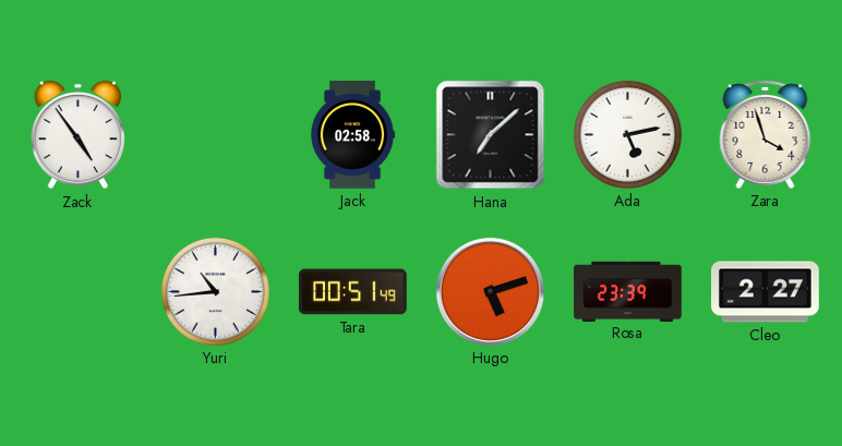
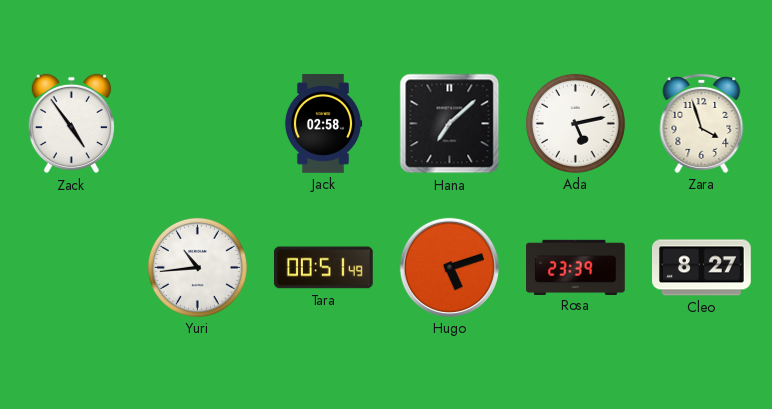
Cleo: 2:27 -> 8:27 (702, 268)
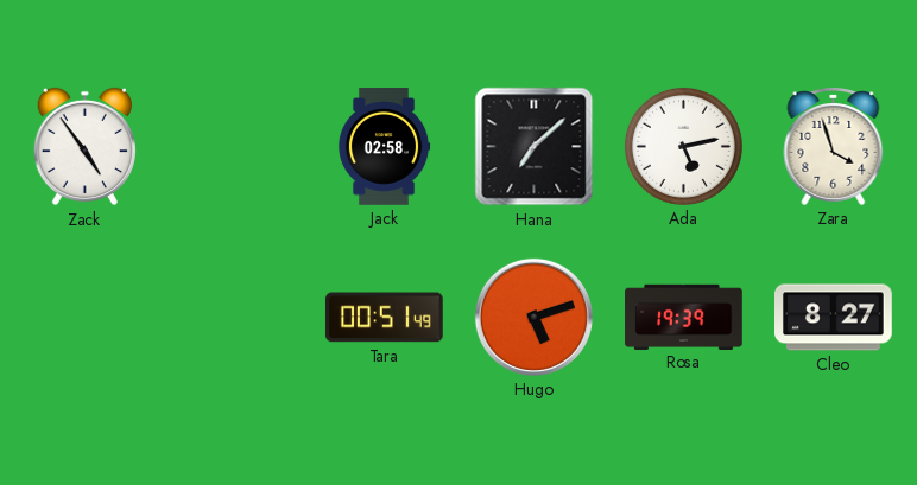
Yuri: 10:44 -> none (197, 267)
Rosa: 23:39 -> 19:39 (684, 317)
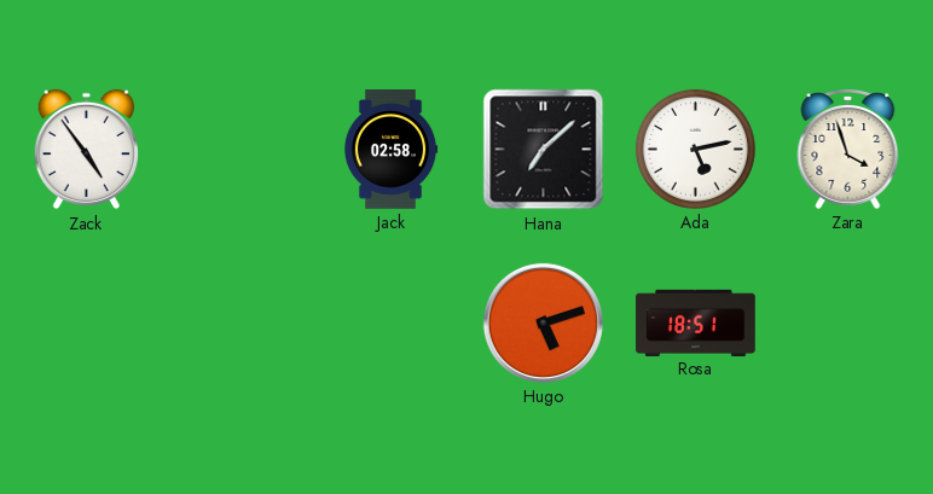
Tara: 00:51 -> none (385, 318)
Rosa: 19:39 -> 18:51 (696, 322)
Cleo: 8:27 -> none (834, 318)
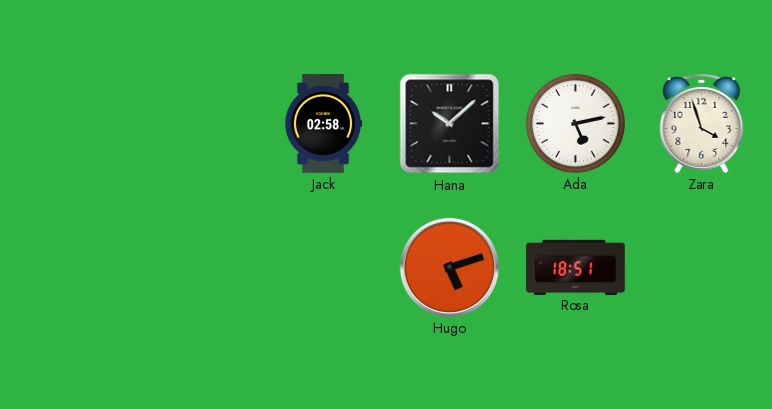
Zack: 4:54 -> none (86, 150)
Hana: 7:08 -> 10:08 (450, 124)
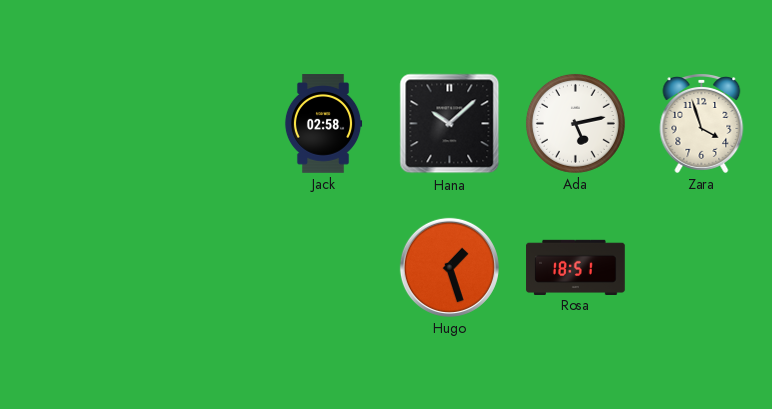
Hugo: 5:12 -> 1:27 (449, 267)
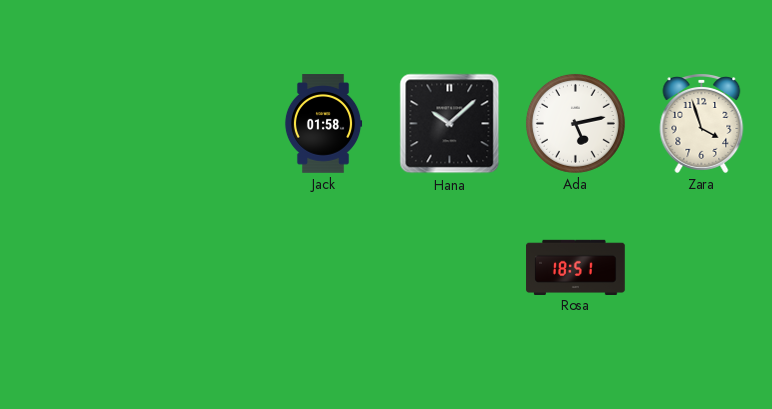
Jack: 02:58 -> 01:58 (323, 124)
Hugo: 1:27 -> none (449, 267)
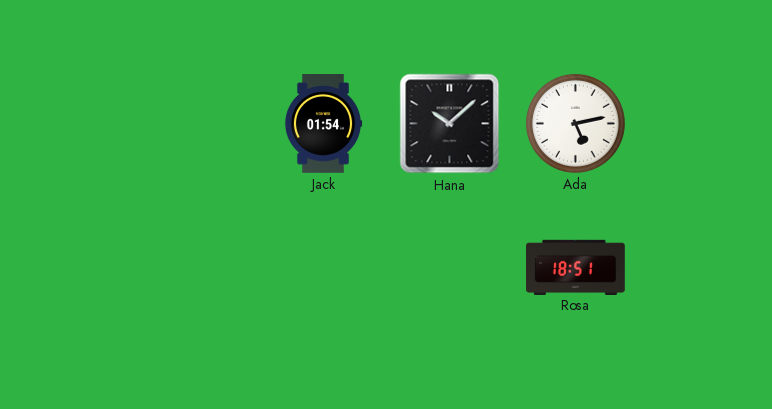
Jack: 01:58 -> 01:54 (323, 124)
Zara: 3:57 -> none (702, 124)
